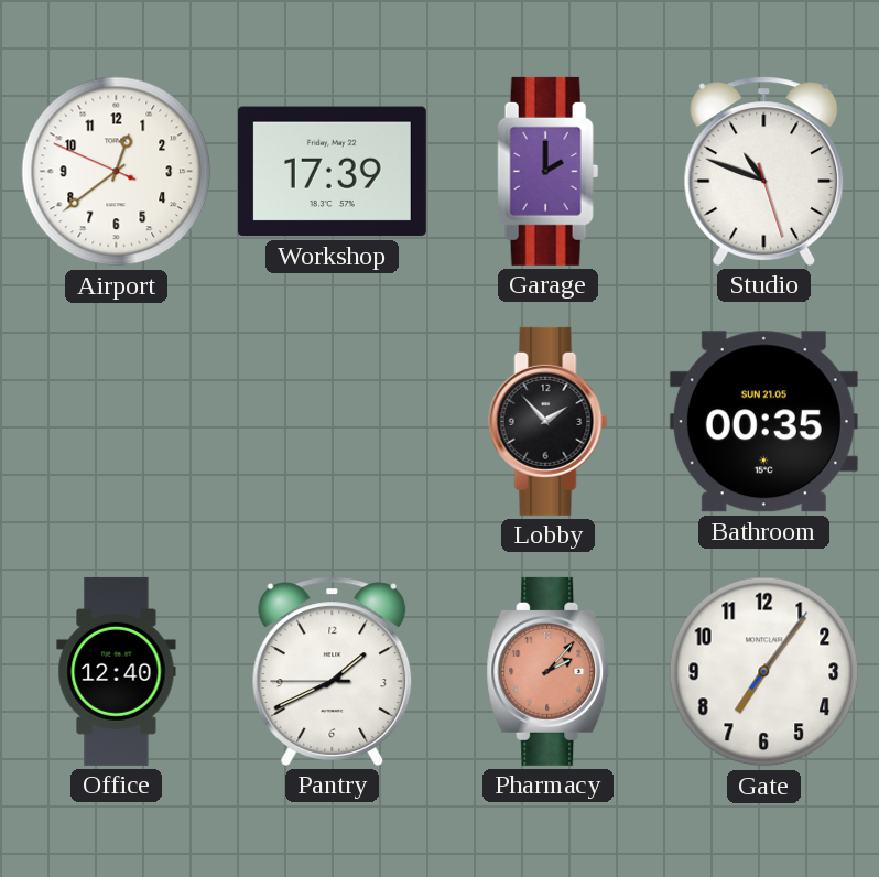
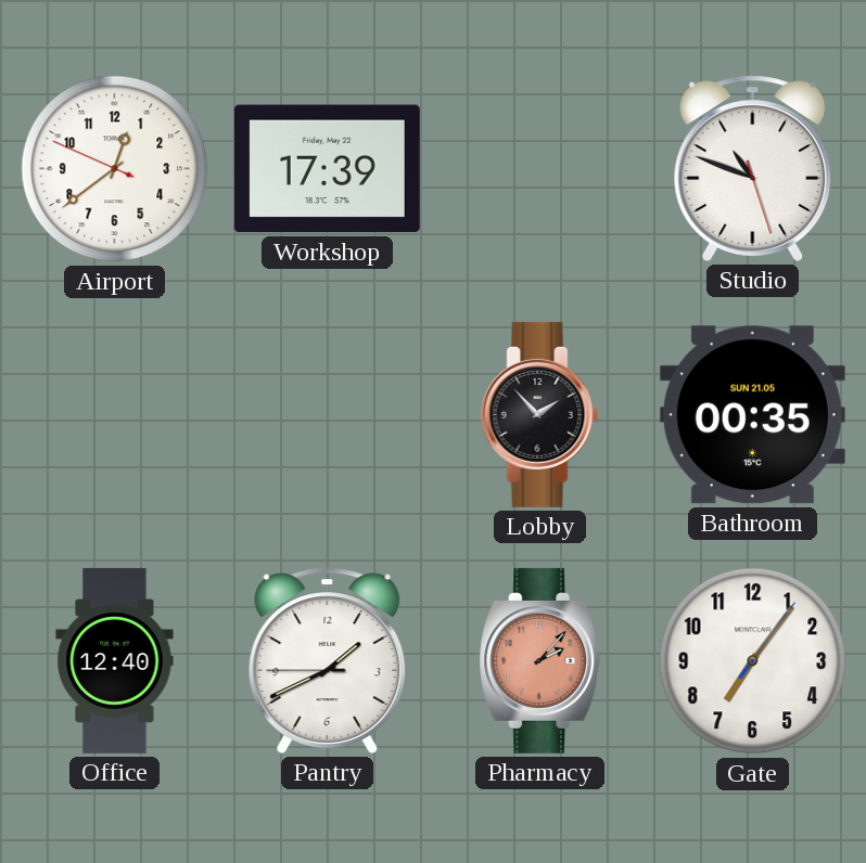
Garage: 2:00 -> none (549, 171)
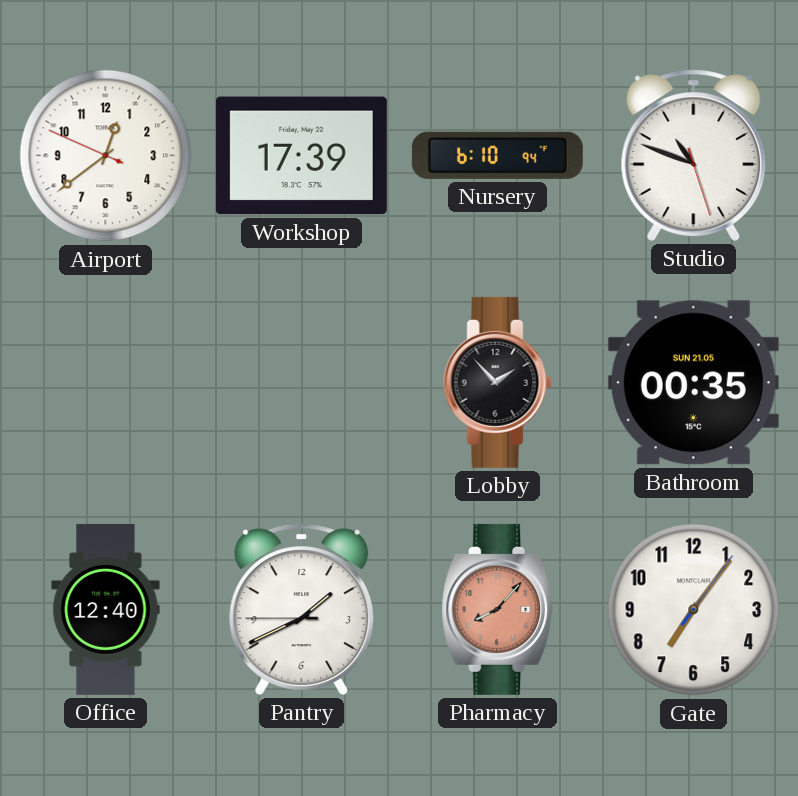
Nursery: none -> 6:10 (497, 155)
Pharmacy: 2:07 -> 8:07 (498, 609)
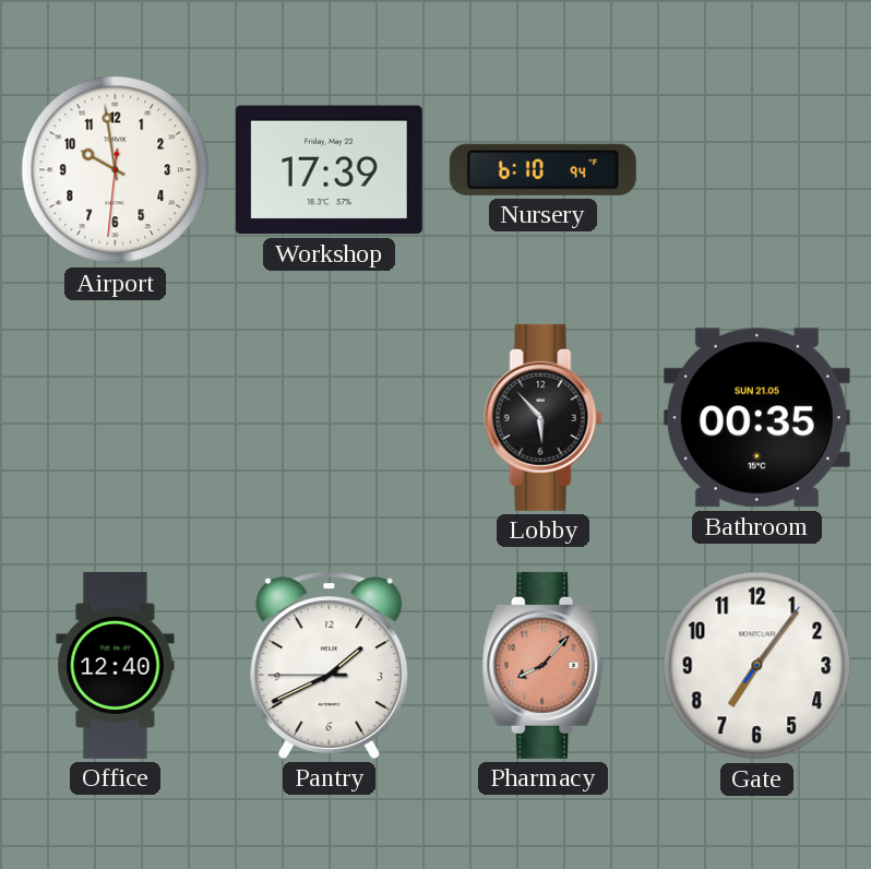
Airport: 12:38 -> 9:58 (116, 170)
Studio: 10:48 -> none (694, 155)
Lobby: 1:53 -> 5:53 (544, 417)
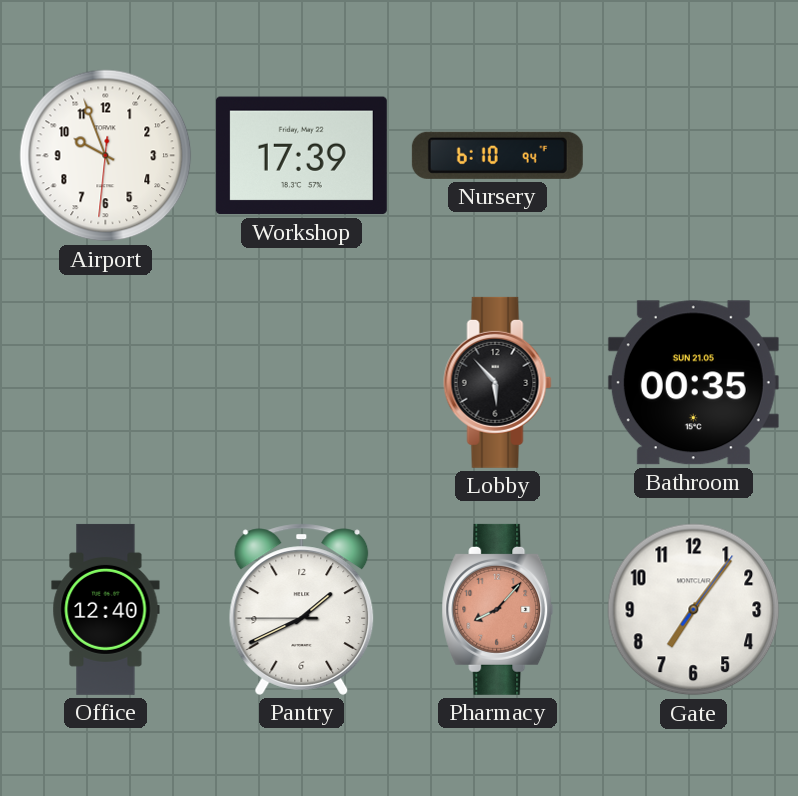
Airport: 9:58 -> 9:56 (106, 156)
